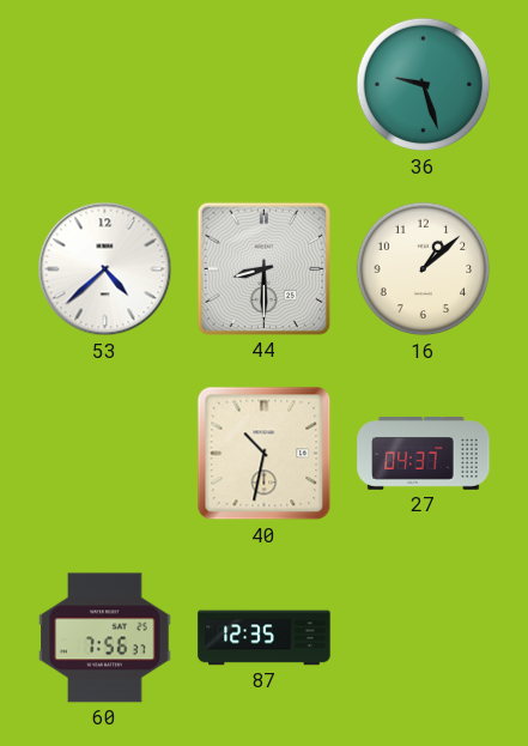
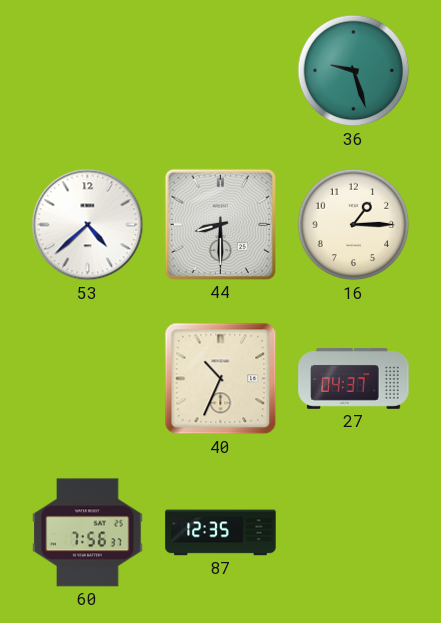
16: 1:08 -> 1:15 (354, 225)
40: 10:32 -> 10:34 (221, 379)
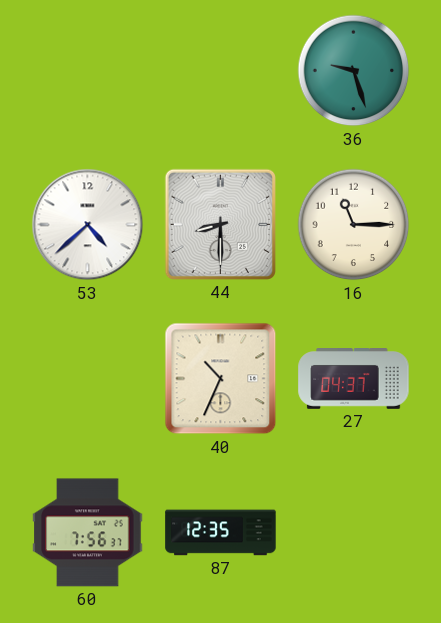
16: 1:15 -> 11:15 (354, 225)
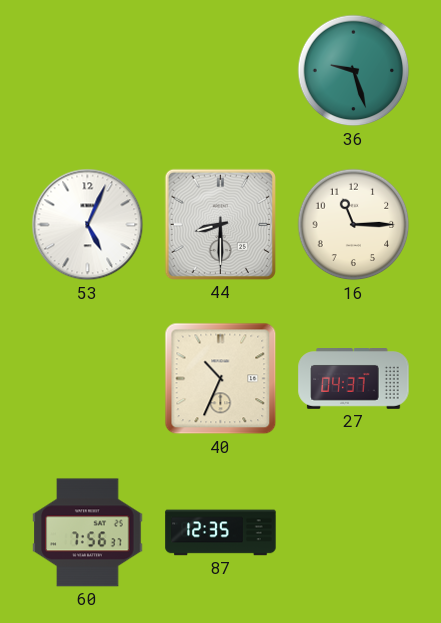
53: 4:38 -> 5:04 (88, 225)
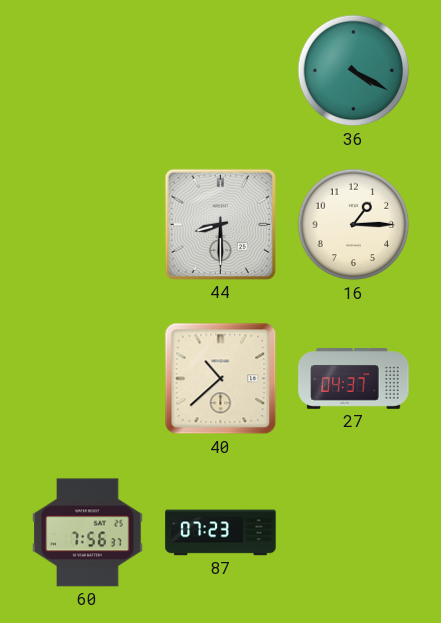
36: 9:27 -> 4:20 (354, 71)
53: 5:04 -> none (88, 225)
16: 11:15 -> 1:15 (354, 225)
40: 10:34 -> 10:38 (221, 379)
87: 12:35 -> 07:23 (221, 533)
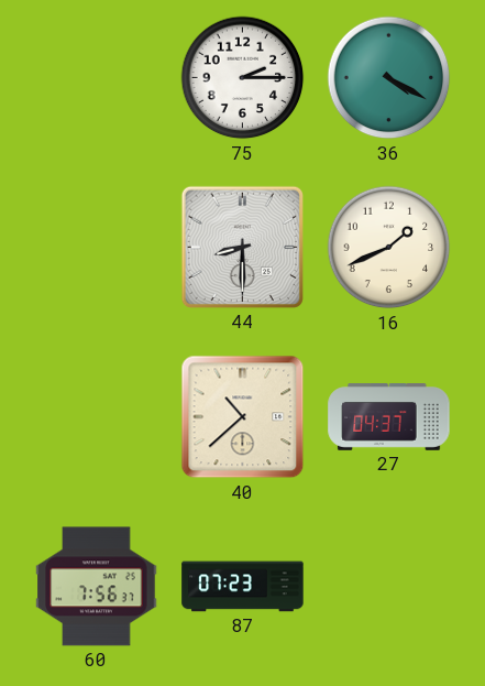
75: none -> 2:15 (243, 78)
16: 1:15 -> 1:41 (389, 248)
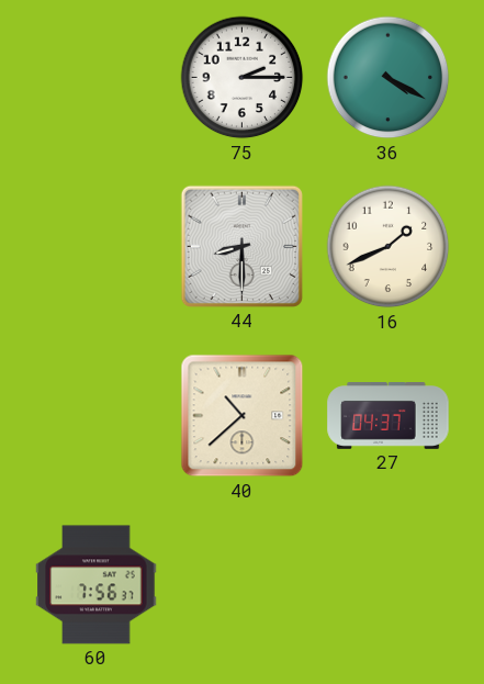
87: 07:23 -> none (243, 587)
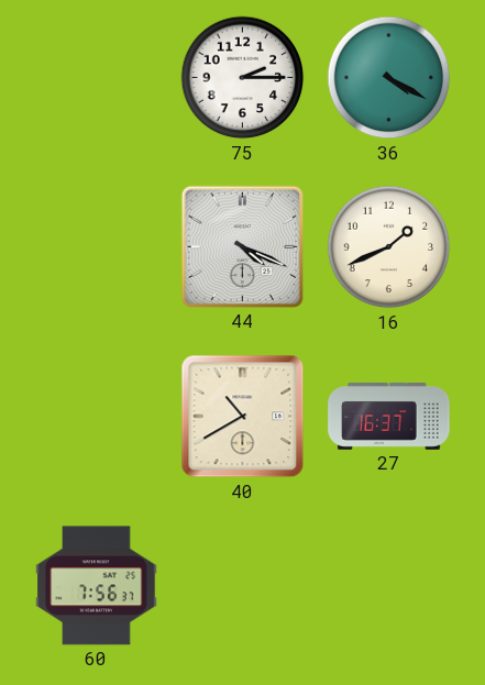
44: 8:30 -> 4:19 (242, 246)
40: 10:38 -> 10:40 (243, 417)
27: 04:37 -> 16:37 (389, 417)
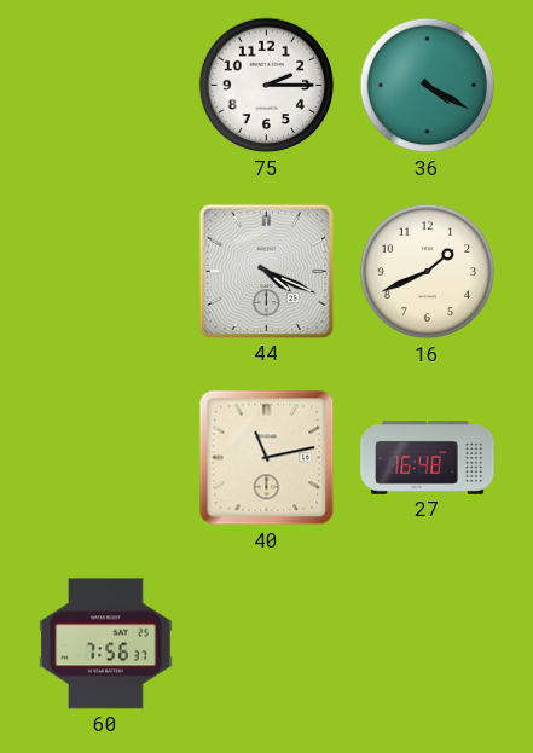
40: 10:40 -> 11:13 (267, 458)
27: 16:37 -> 16:48 (428, 458)
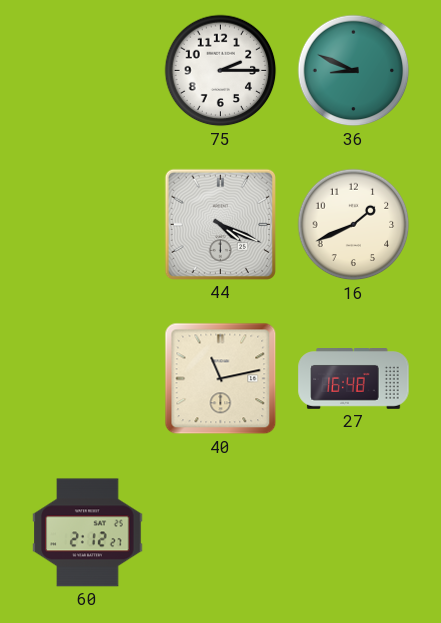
36: 4:20 -> 8:49 (354, 71)
60: 7:56 -> 2:12 (88, 533)
